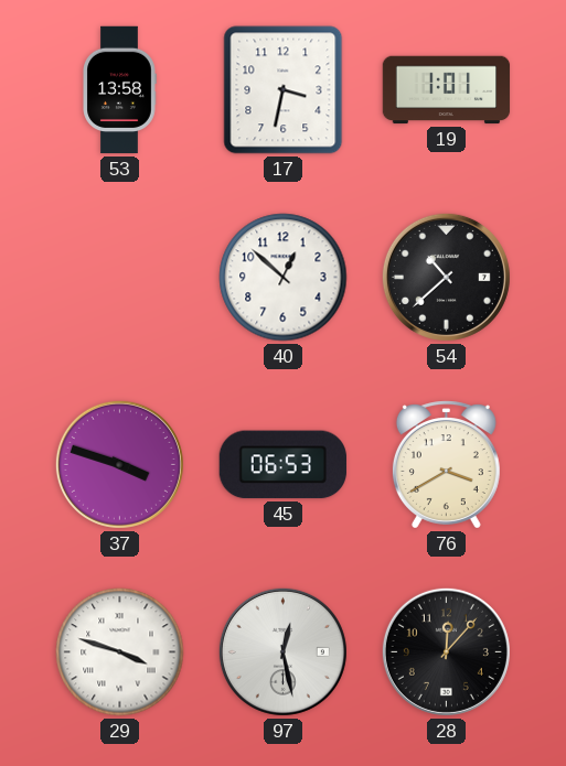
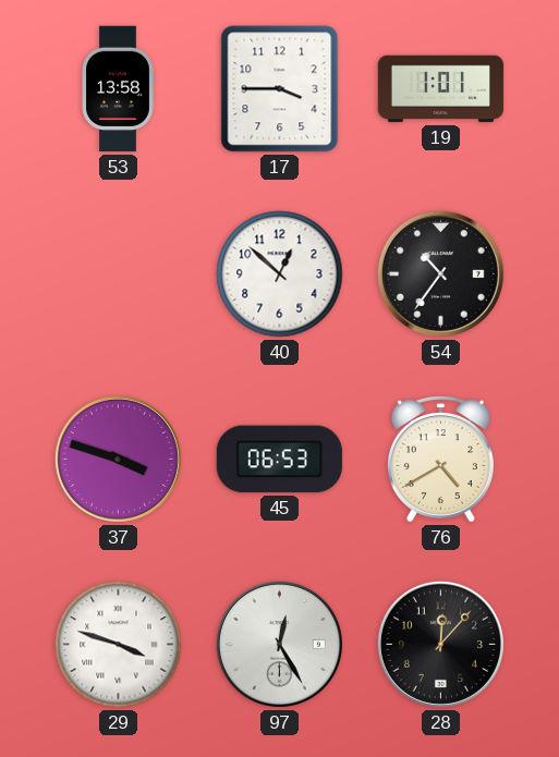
17: 3:32 -> 3:45 (280, 89)
54: 10:38 -> 10:36 (440, 273)
76: 3:40 -> 4:40 (440, 460)
97: 12:28 -> 12:25 (279, 644)
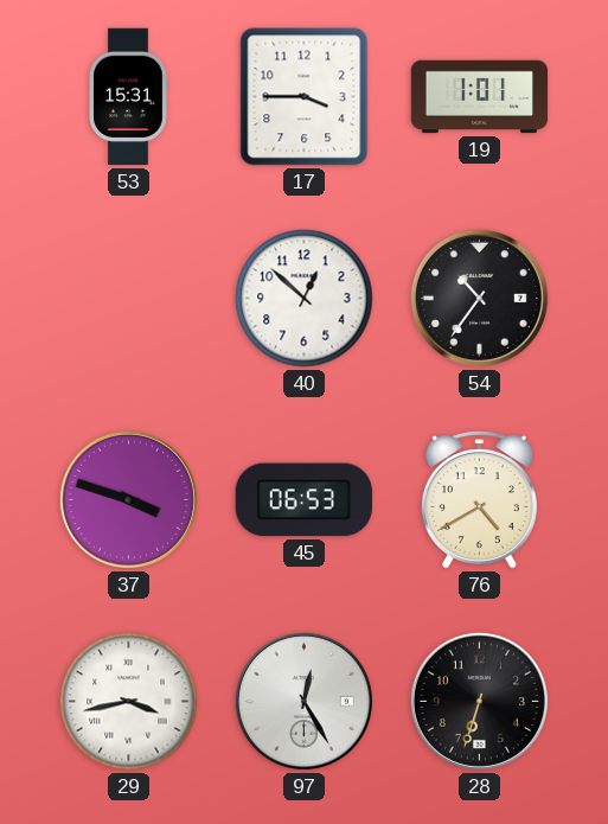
53: 13:58 -> 15:31 (128, 97)
29: 3:48 -> 3:43 (129, 702)
28: 12:07 -> 6:33 (479, 701)
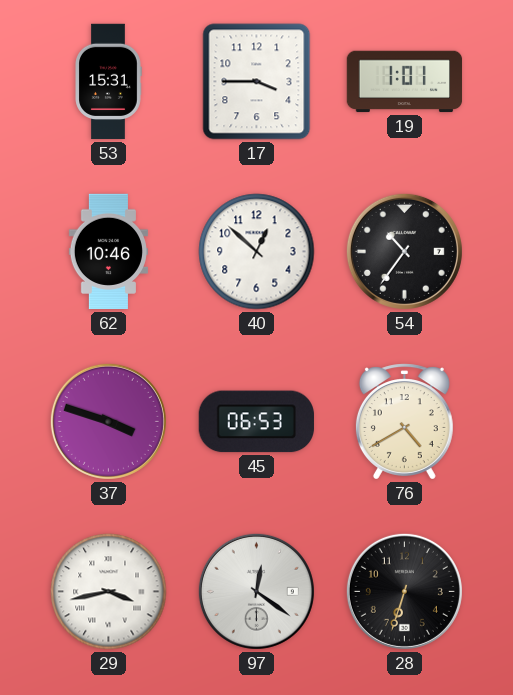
62: none -> 10:46 (108, 252)
97: 12:25 -> 12:21 (256, 591)
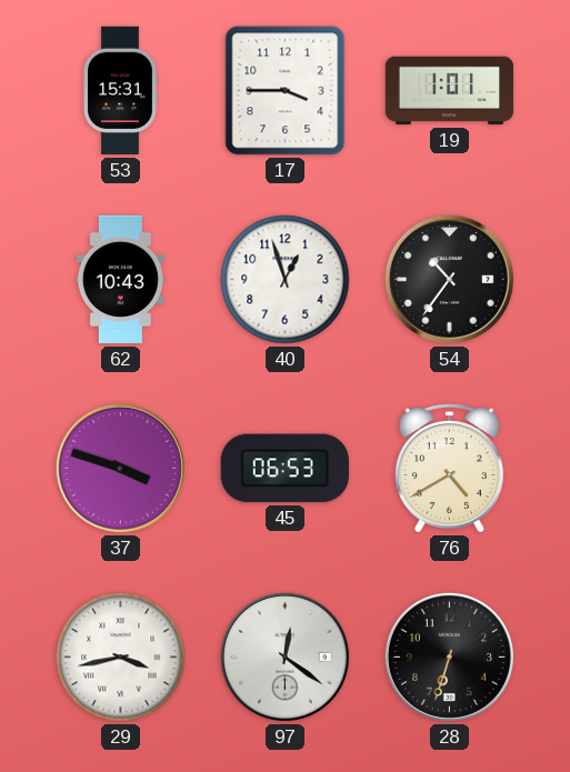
62: 10:46 -> 10:43 (120, 280)
40: 12:52 -> 12:57 (286, 280)
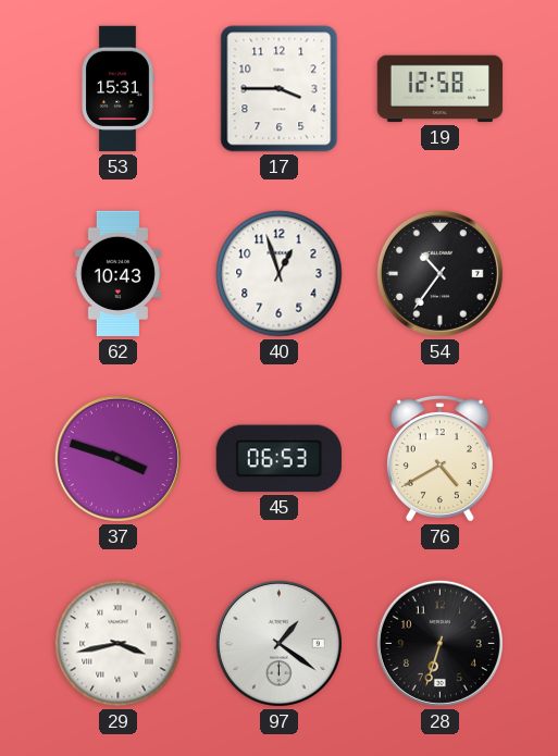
19: 1:01 -> 12:58 (441, 89)
97: 12:21 -> 1:21 (278, 643)
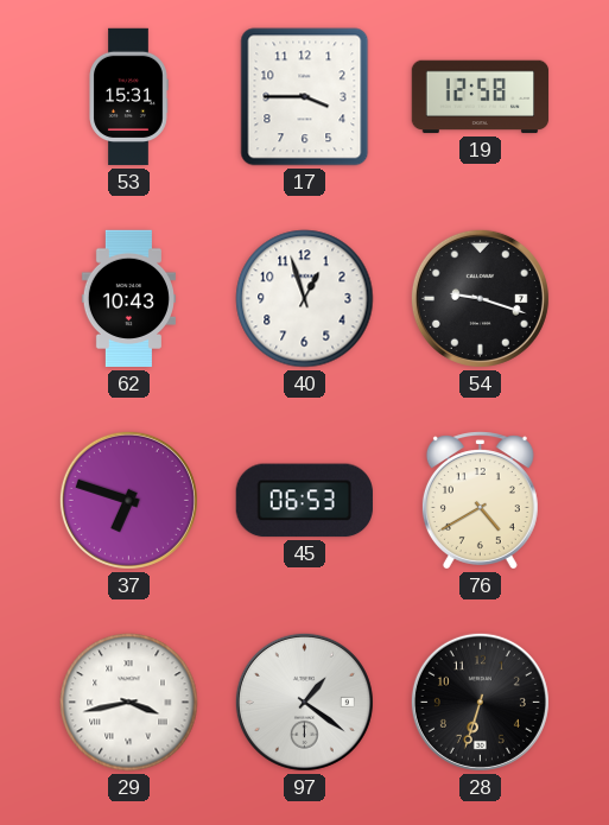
54: 10:36 -> 9:18 (480, 298)
37: 3:48 -> 6:48 (128, 500)
